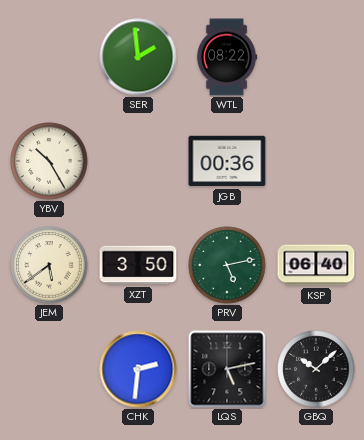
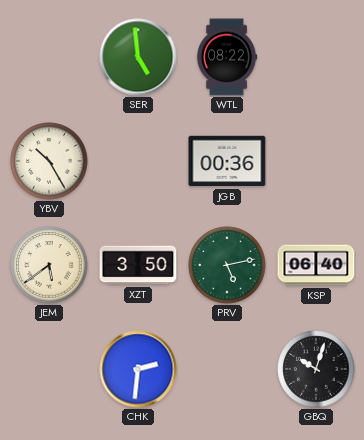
SER: 1:59 -> 4:59 (138, 57)
LQS: 5:13 -> none (227, 369)
GBQ: 10:08 -> 10:03 (316, 369)
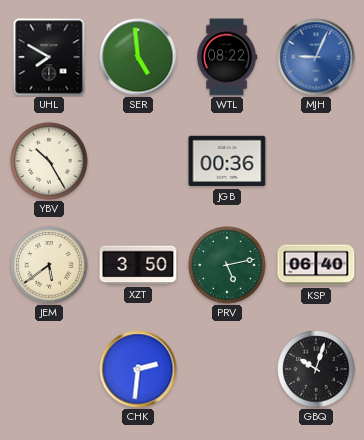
UHL: none -> 7:50 (49, 57)
MJH: none -> 9:04 (316, 57)
